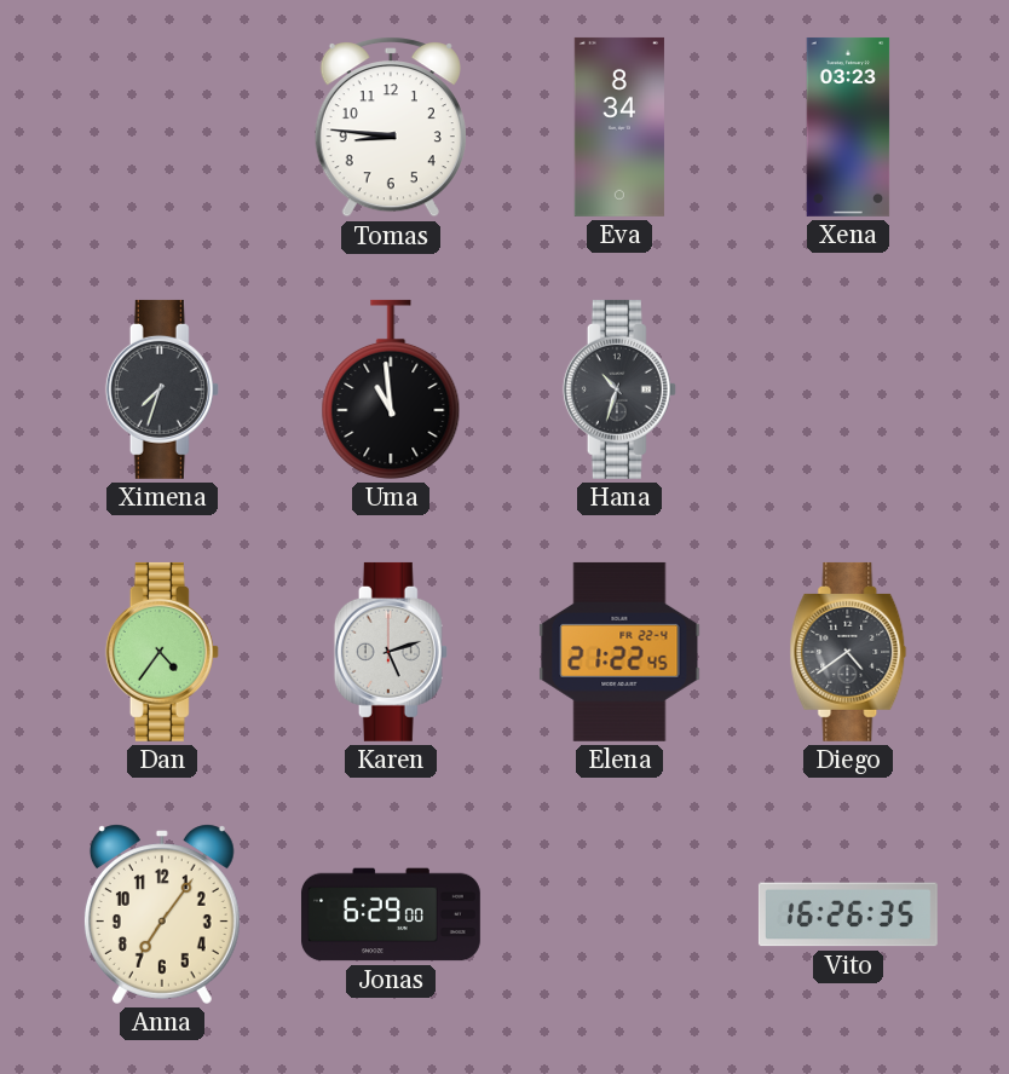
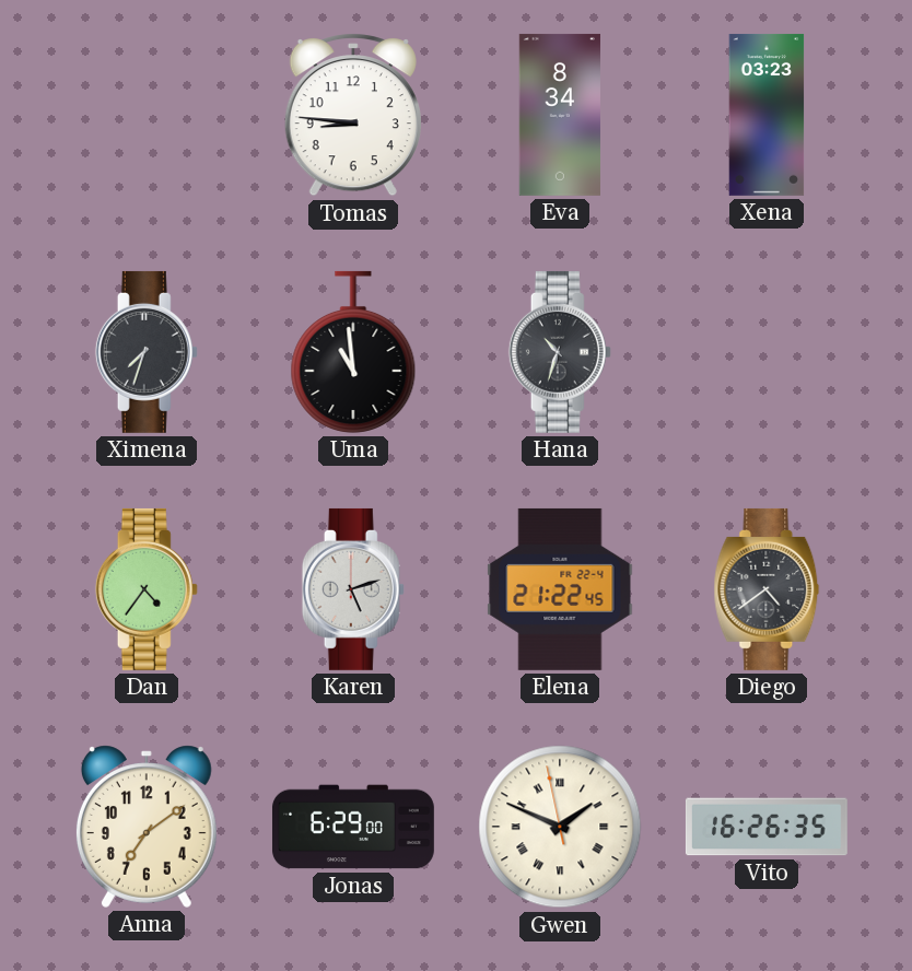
Anna: 7:06 -> 7:09 (147, 827)
Gwen: none -> 1:48 (560, 827)
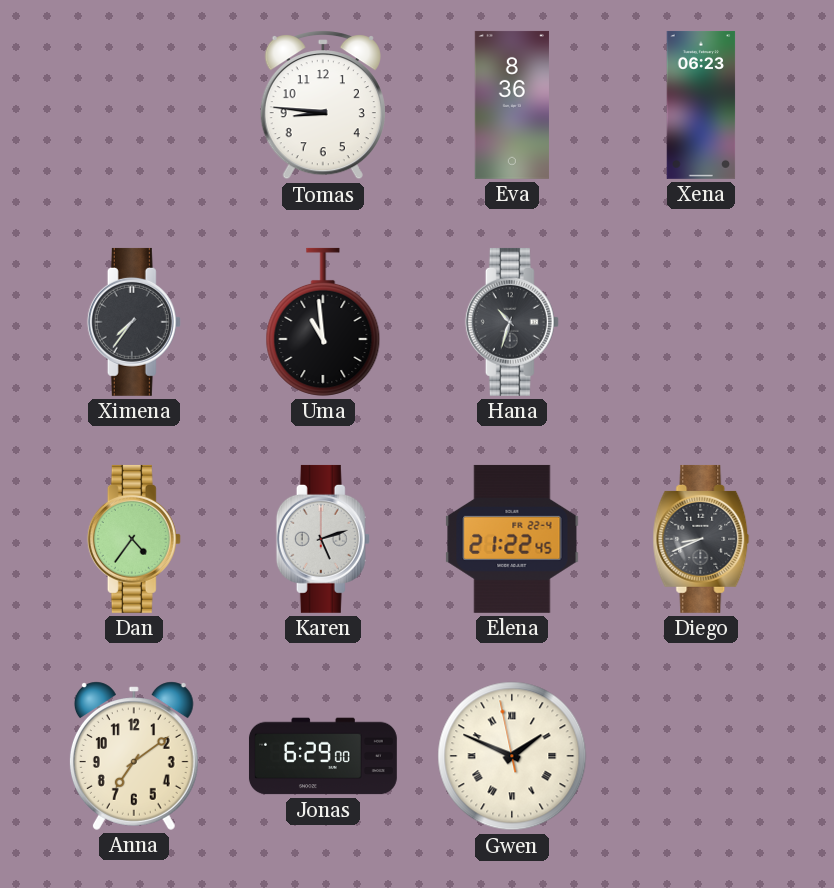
Eva: 8:34 -> 8:36 (512, 105)
Xena: 03:23 -> 06:23 (701, 105)
Ximena: 7:33 -> 7:36 (134, 322)
Diego: 4:39 -> 8:41 (701, 539)
Vito: 16:26 -> none (767, 827)
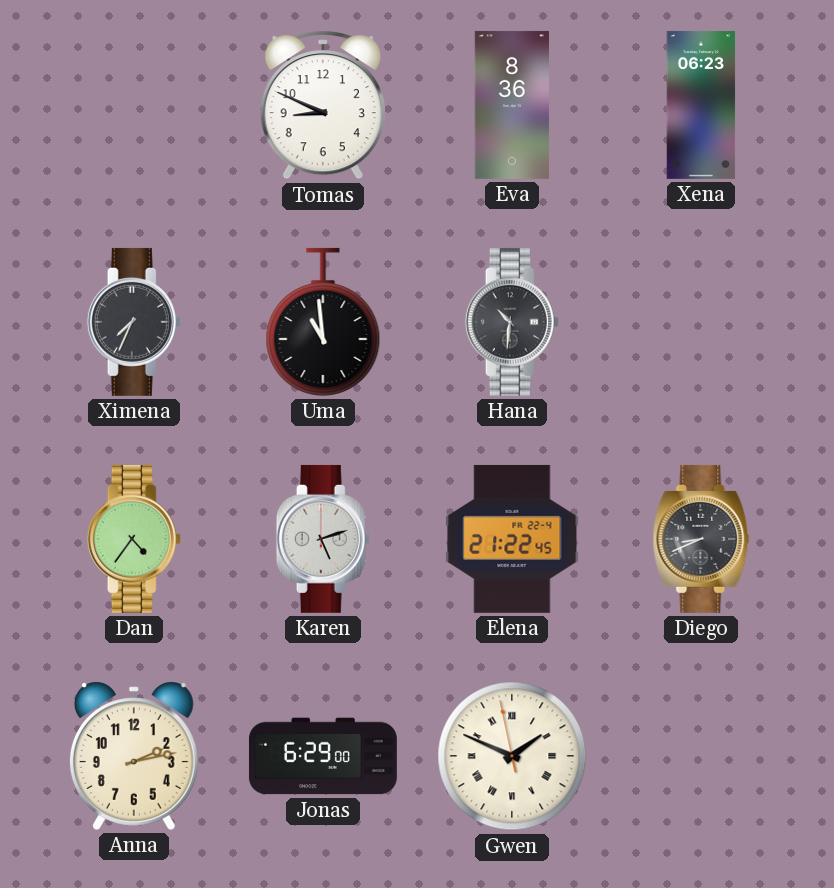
Tomas: 8:46 -> 8:49 (323, 105)
Ximena: 7:36 -> 7:34 (134, 322)
Hana: 10:33 -> 10:31 (512, 322)
Anna: 7:09 -> 2:13 (134, 756)
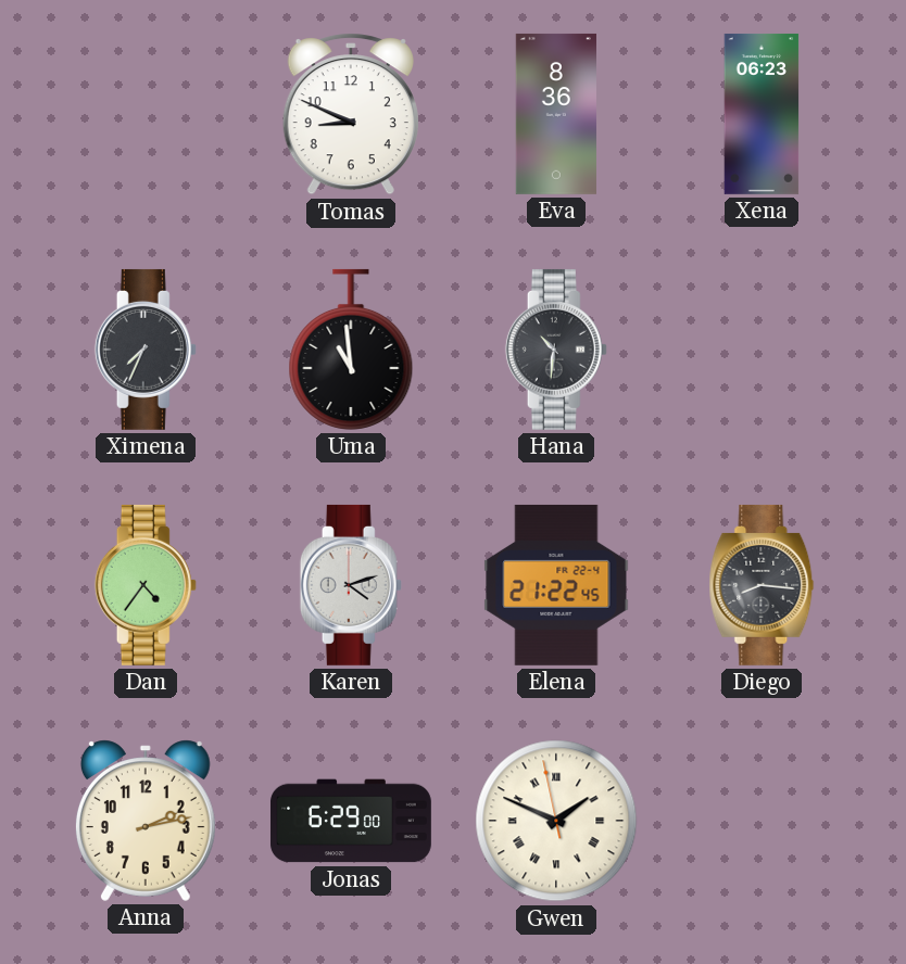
Karen: 5:12 -> 4:12 (351, 585)
Diego: 8:41 -> 8:16 (762, 585)
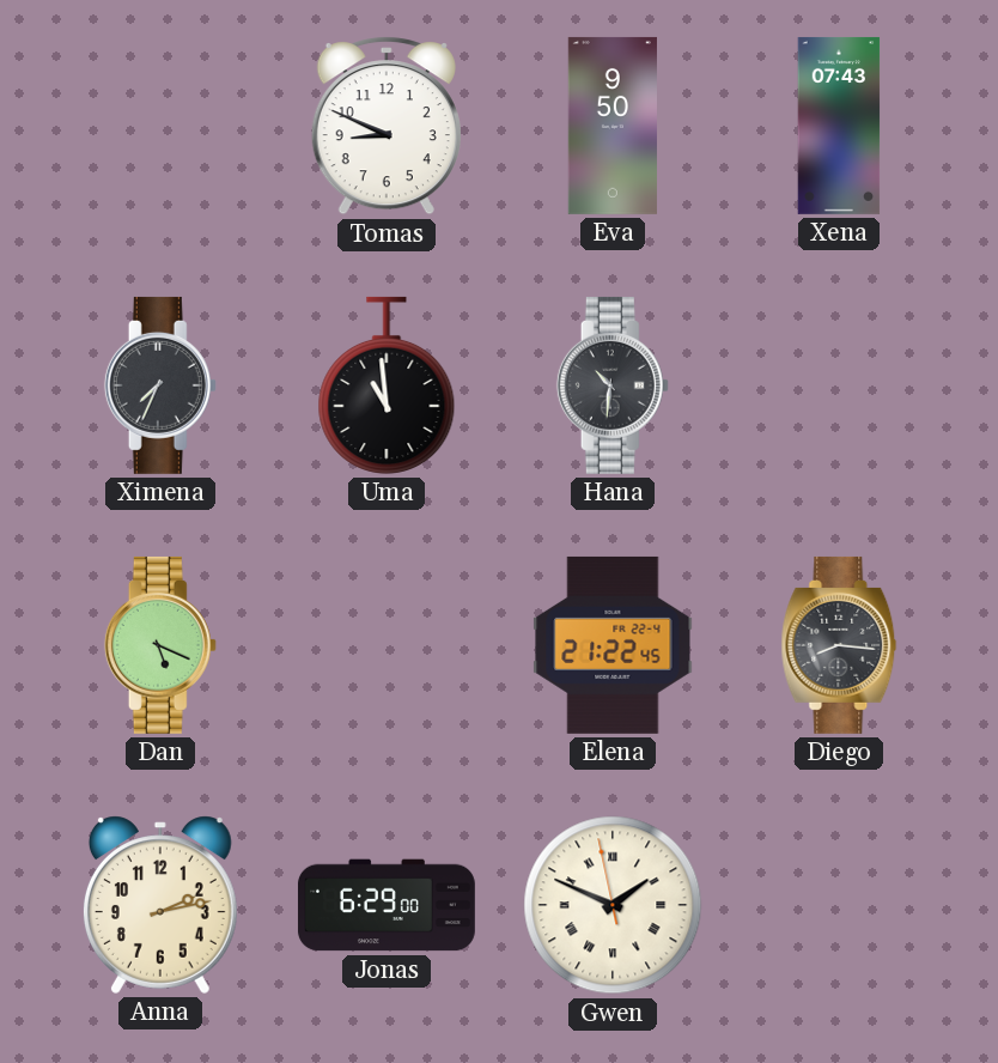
Eva: 8:36 -> 9:50 (613, 126)
Xena: 06:23 -> 07:43 (839, 126)
Dan: 4:36 -> 5:19 (160, 645)
Karen: 4:12 -> none (351, 585)
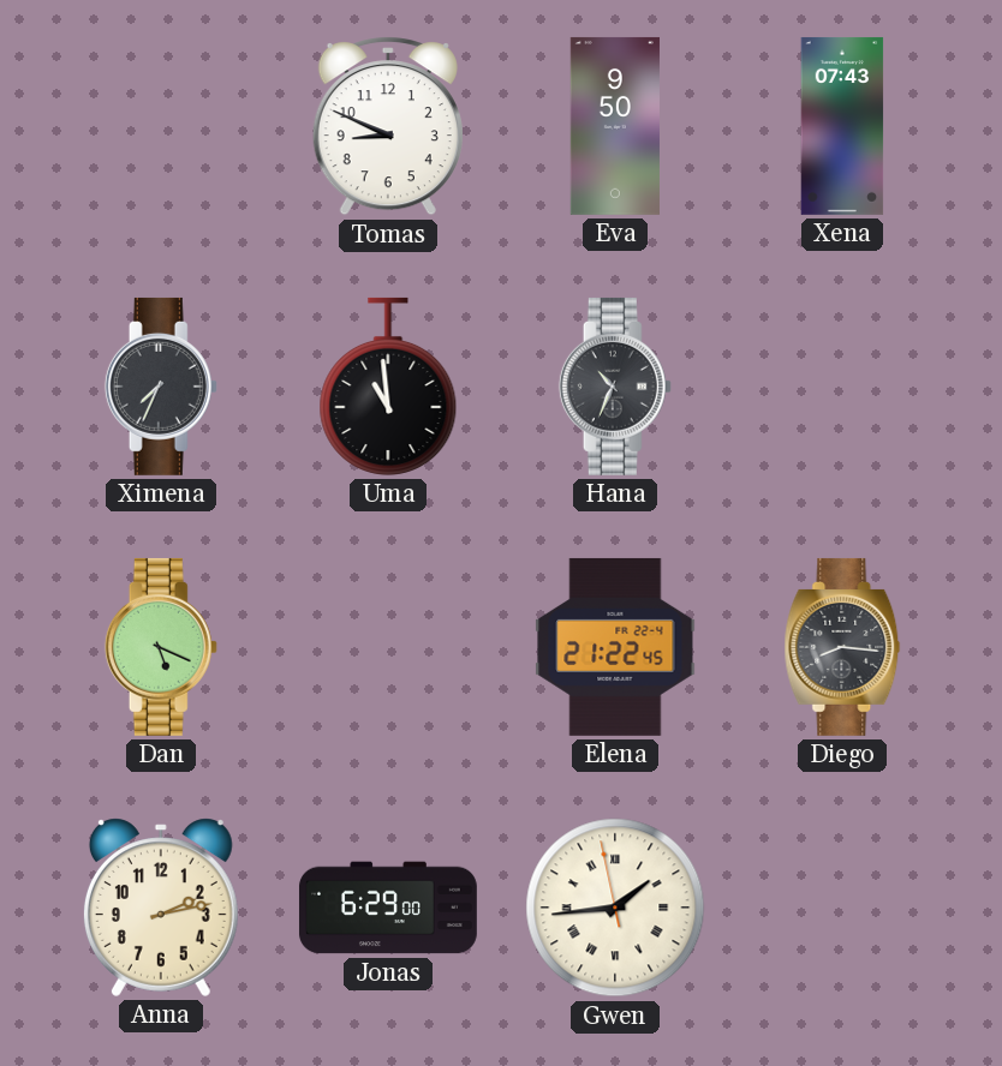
Hana: 10:31 -> 10:34 (615, 387)
Gwen: 1:48 -> 1:43 (615, 908)
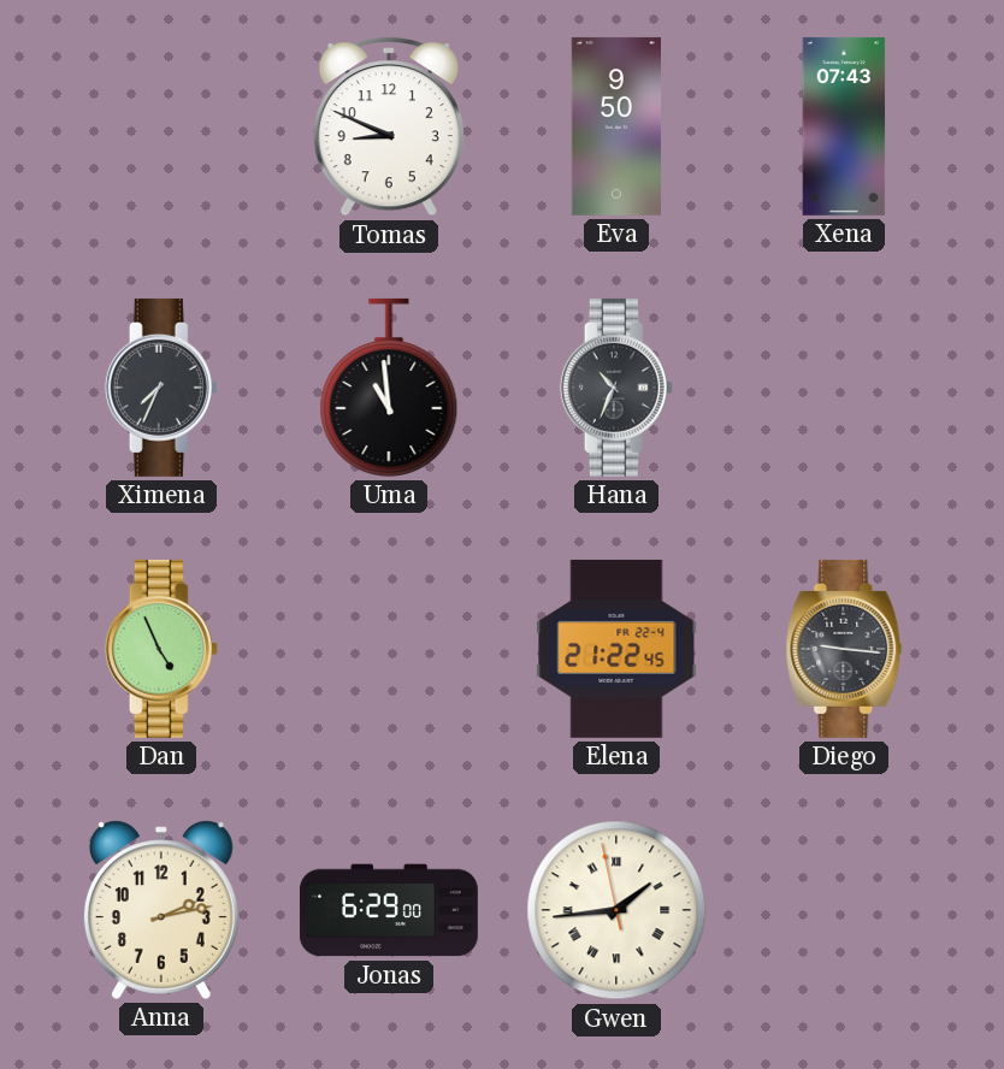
Dan: 5:19 -> 4:56 (161, 649)
Diego: 8:16 -> 9:16 (844, 649)
